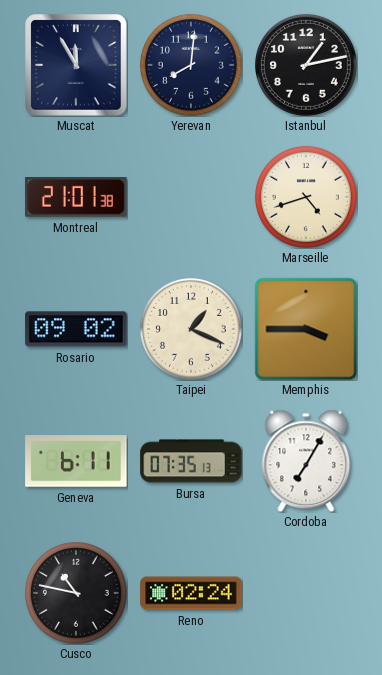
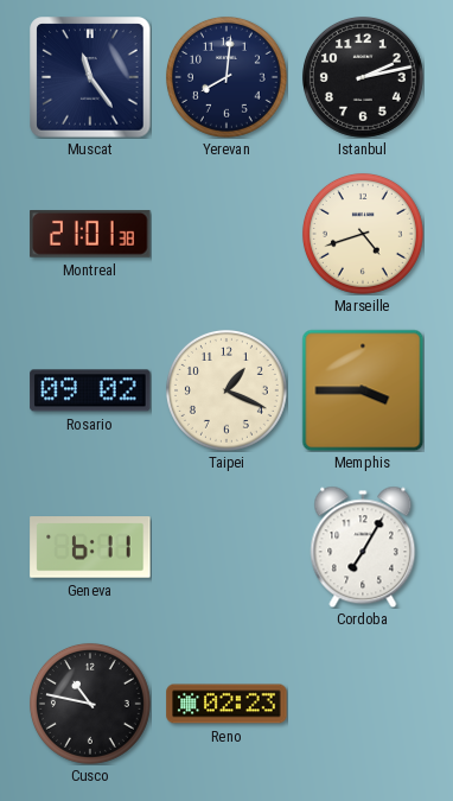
Muscat: 11:55 -> 11:24 (90, 77)
Istanbul: 1:13 -> 2:13 (363, 77)
Bursa: 07:35 -> none (191, 461)
Reno: 02:24 -> 02:23 (226, 704)
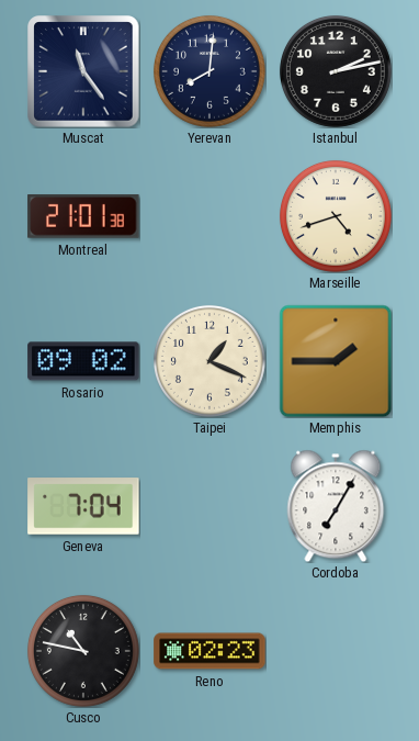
Memphis: 3:45 -> 1:45 (336, 361)
Geneva: 6:11 -> 7:04 (83, 506)
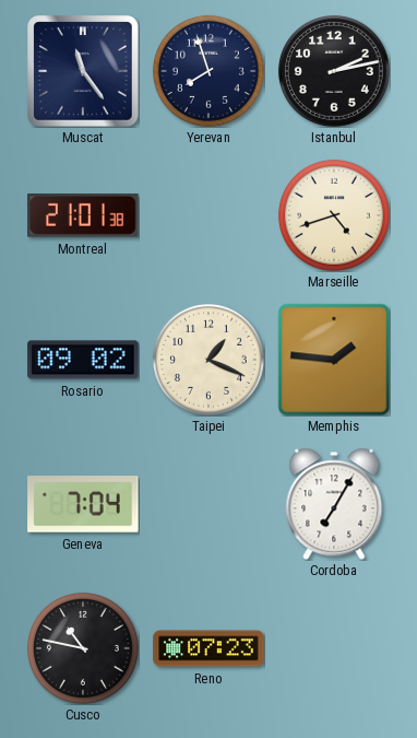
Yerevan: 8:01 -> 7:57 (208, 71)
Memphis: 1:45 -> 1:46 (334, 360)
Reno: 02:23 -> 07:23 (208, 648)
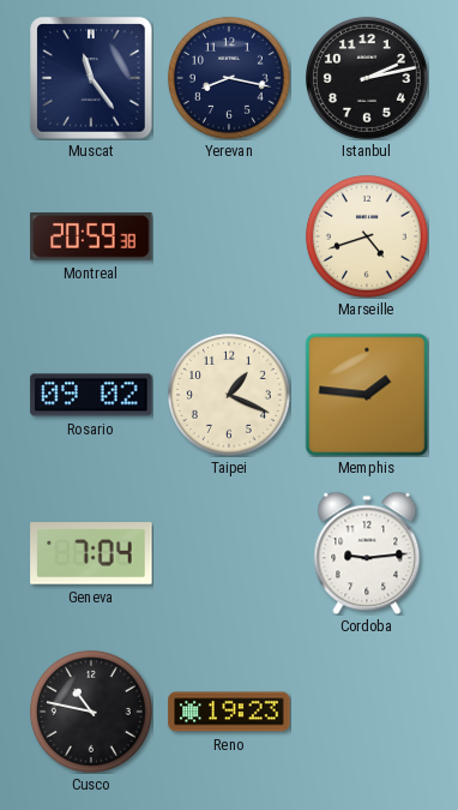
Yerevan: 7:57 -> 8:17 (229, 78)
Montreal: 21:01 -> 20:59 (91, 238)
Cordoba: 7:05 -> 9:14 (367, 553)
Reno: 07:23 -> 19:23 (229, 712)
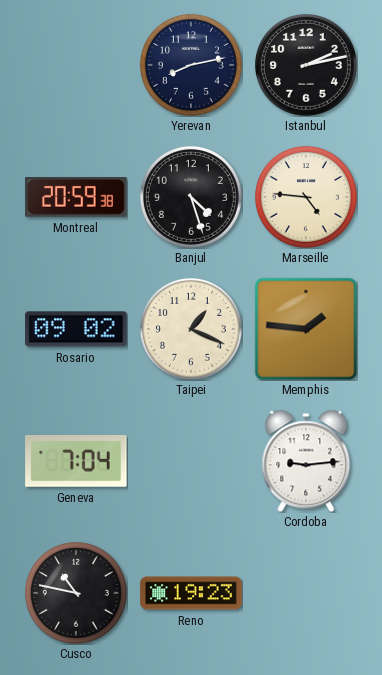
Muscat: 11:24 -> none (91, 78)
Yerevan: 8:17 -> 8:13 (191, 65)
Banjul: none -> 4:27 (191, 197)
Marseille: 4:42 -> 4:46 (306, 197)
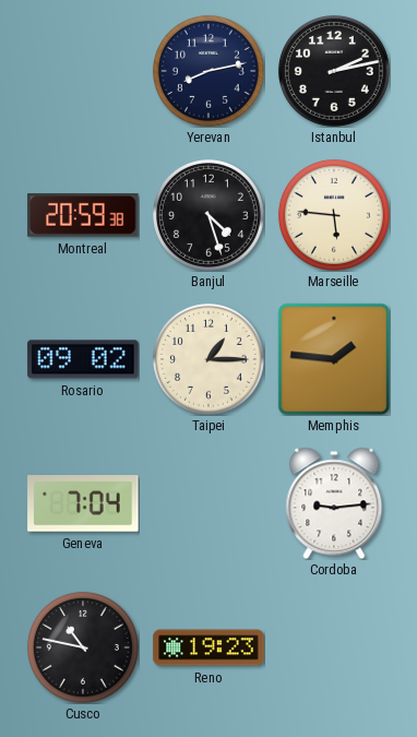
Marseille: 4:46 -> 5:46 (334, 215)
Taipei: 1:19 -> 1:15 (208, 359)
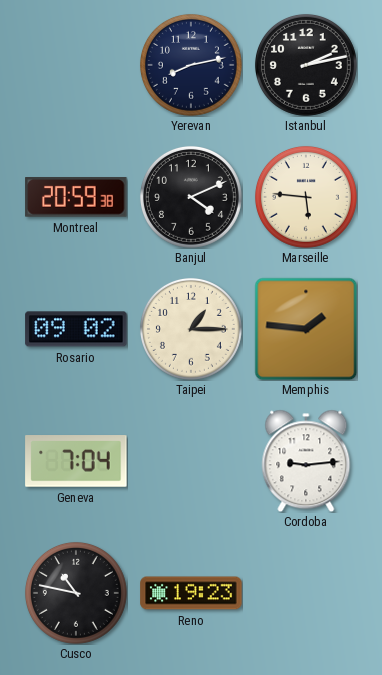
Banjul: 4:27 -> 4:11 (191, 197)
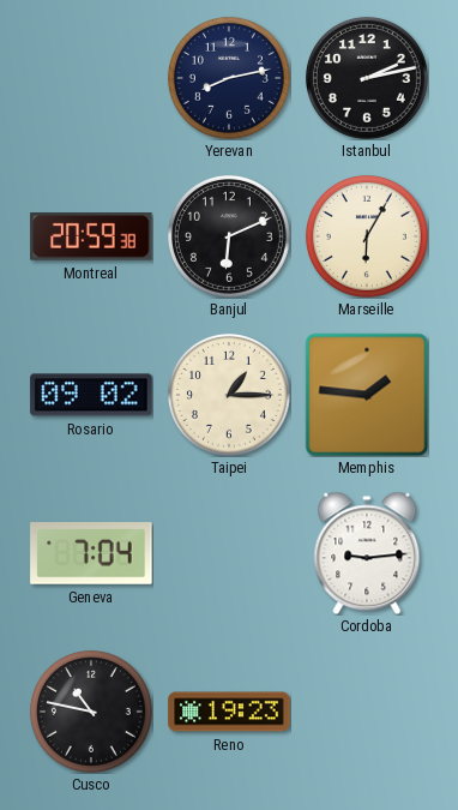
Banjul: 4:11 -> 6:11 (229, 236)
Marseille: 5:46 -> 6:05 (367, 236)
